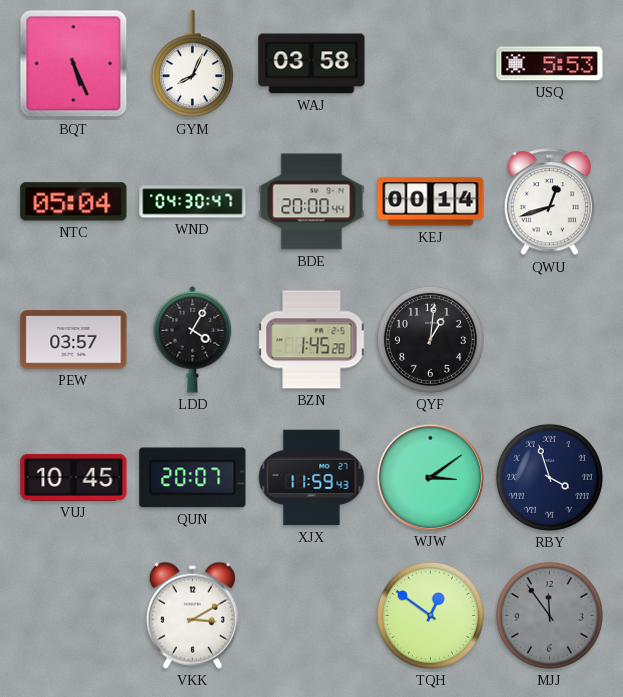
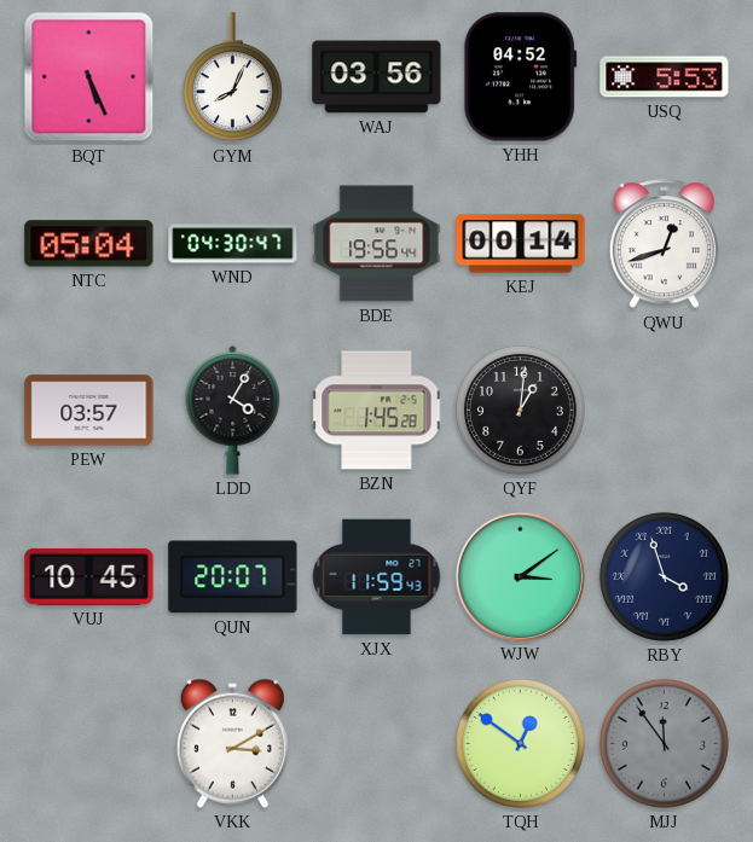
WAJ: 03:58 -> 03:56 (377, 77)
YHH: none -> 04:52 (521, 77)
BDE: 20:00 -> 19:56 (377, 244)
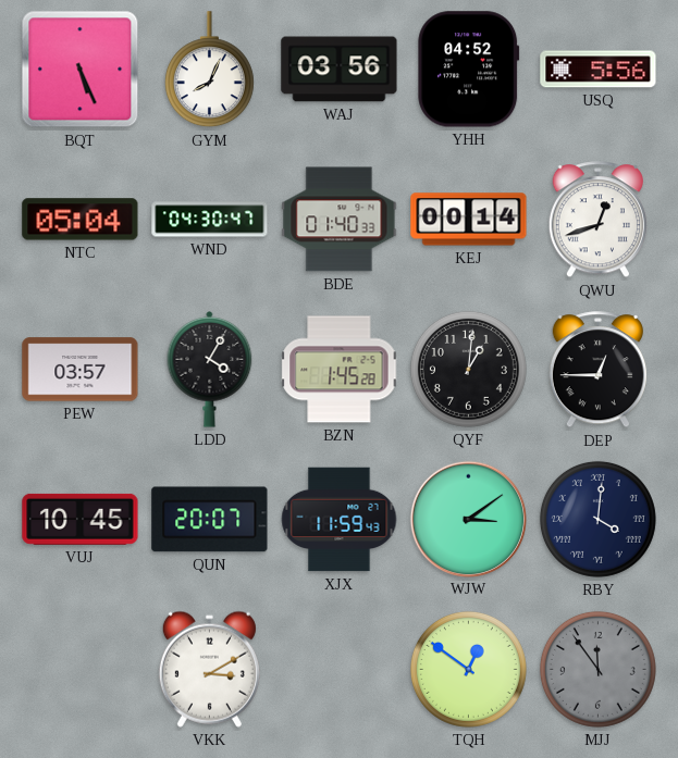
USQ: 5:53 -> 5:56 (599, 70)
BDE: 19:56 -> 01:40 (340, 220)
DEP: none -> 12:45 (597, 370)
RBY: 3:57 -> 4:01 (597, 519)
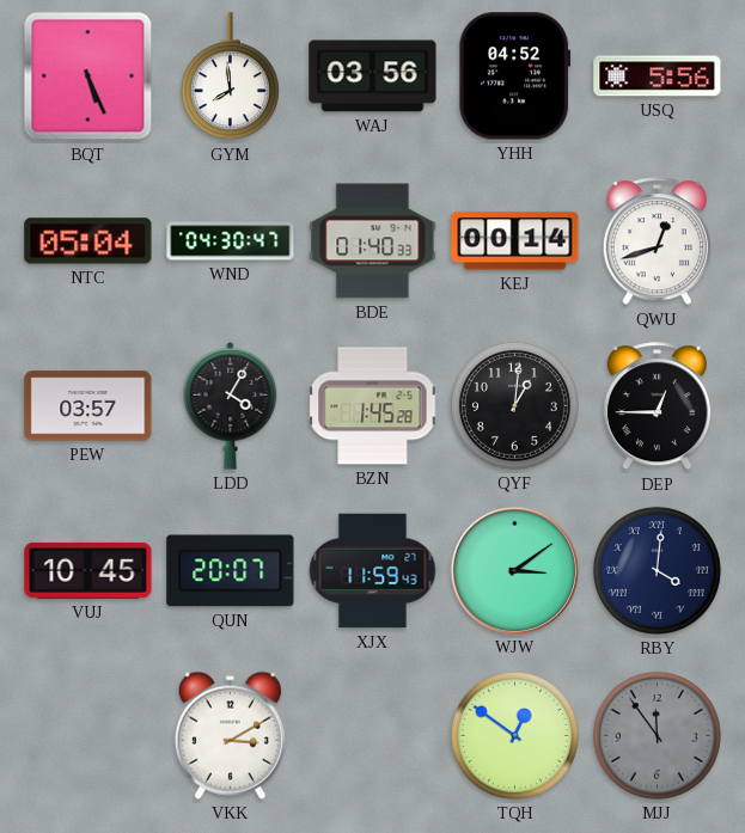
GYM: 8:04 -> 7:59 (230, 76)
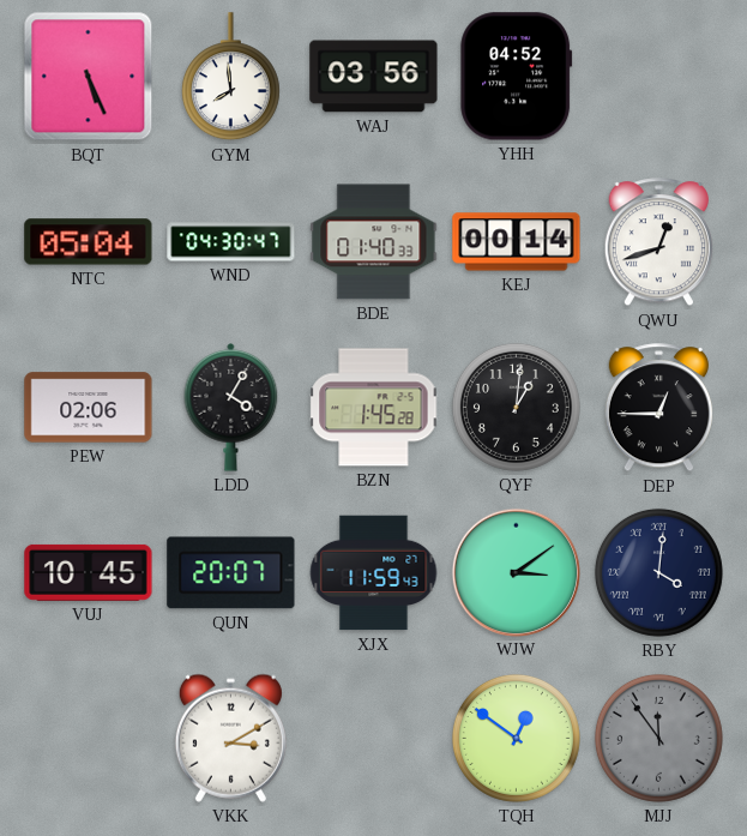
USQ: 5:56 -> none (658, 76)
PEW: 03:57 -> 02:06 (89, 408)
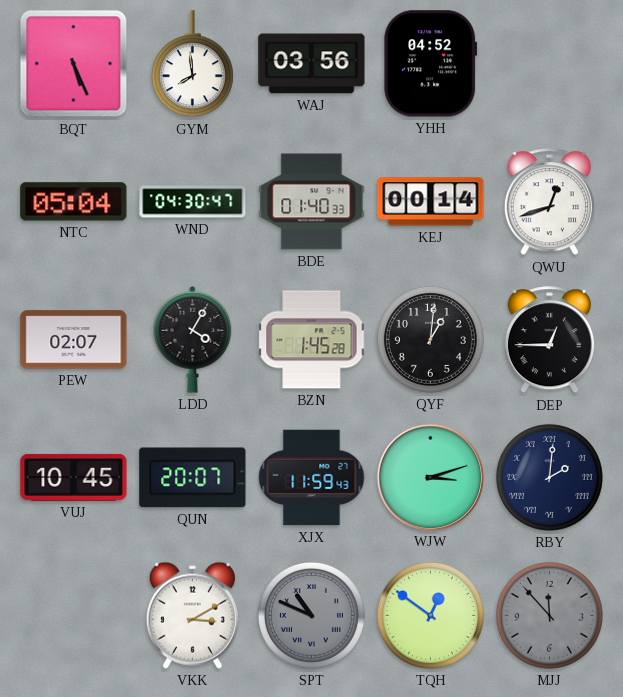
PEW: 02:06 -> 02:07 (74, 340)
WJW: 3:09 -> 3:12 (430, 477)
RBY: 4:01 -> 2:01 (549, 477)
SPT: none -> 10:49 (311, 615)
MJJ: 11:54 -> 11:53 (549, 615)
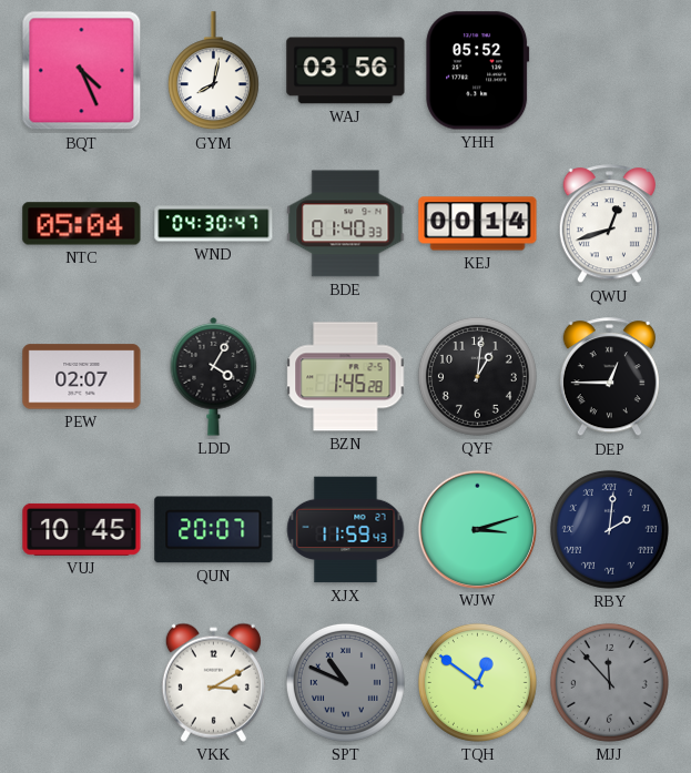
BQT: 5:26 -> 4:26 (82, 71)
GYM: 7:59 -> 8:02 (213, 71)
YHH: 04:52 -> 05:52 (478, 71)
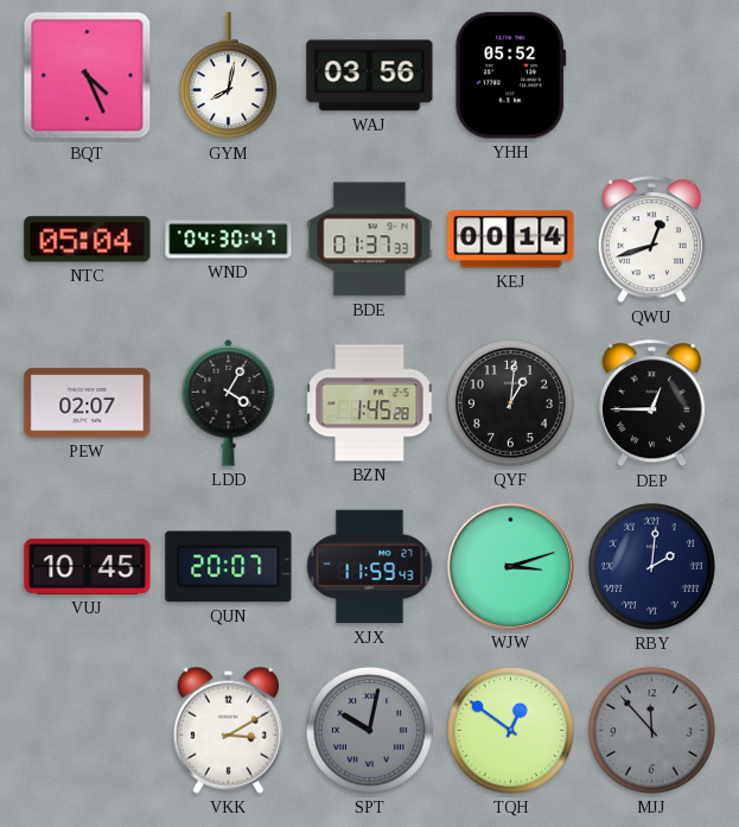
BDE: 01:40 -> 01:37 (370, 240)
SPT: 10:49 -> 10:02 (369, 730)
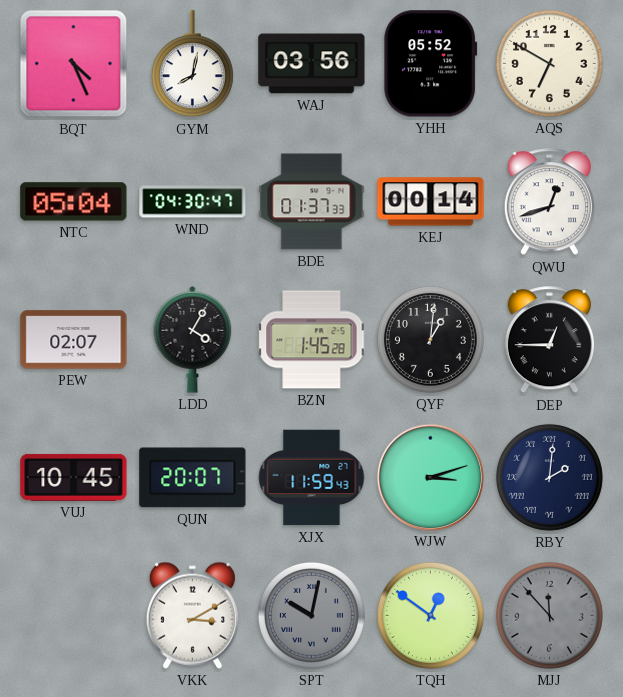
AQS: none -> 6:50 (549, 63)
